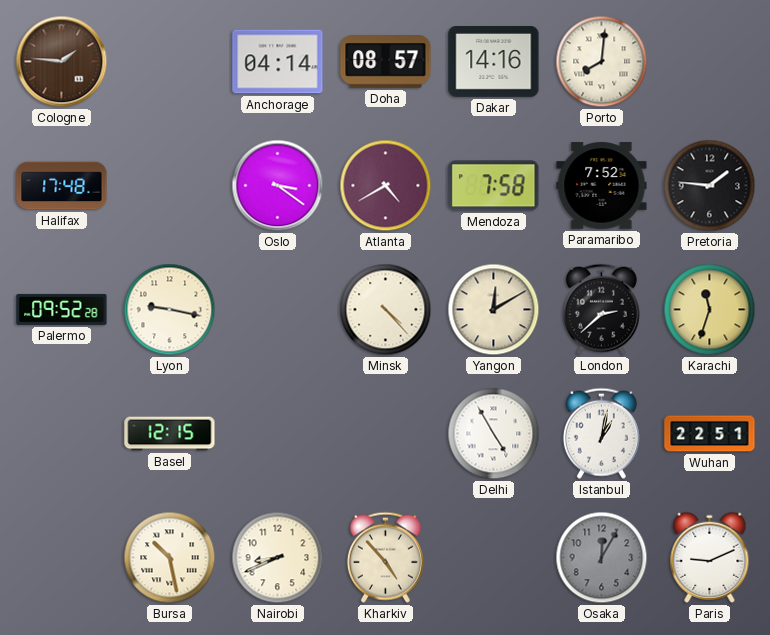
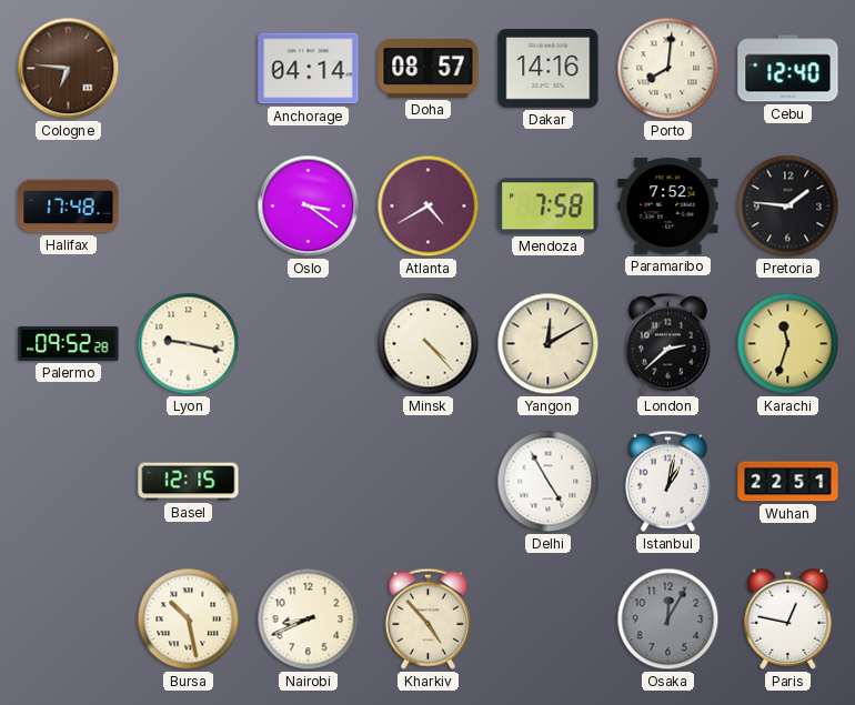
Cologne: 1:46 -> 6:46 (69, 69)
Cebu: none -> 12:40 (788, 69)
Paris: 9:11 -> 12:47 (788, 618)
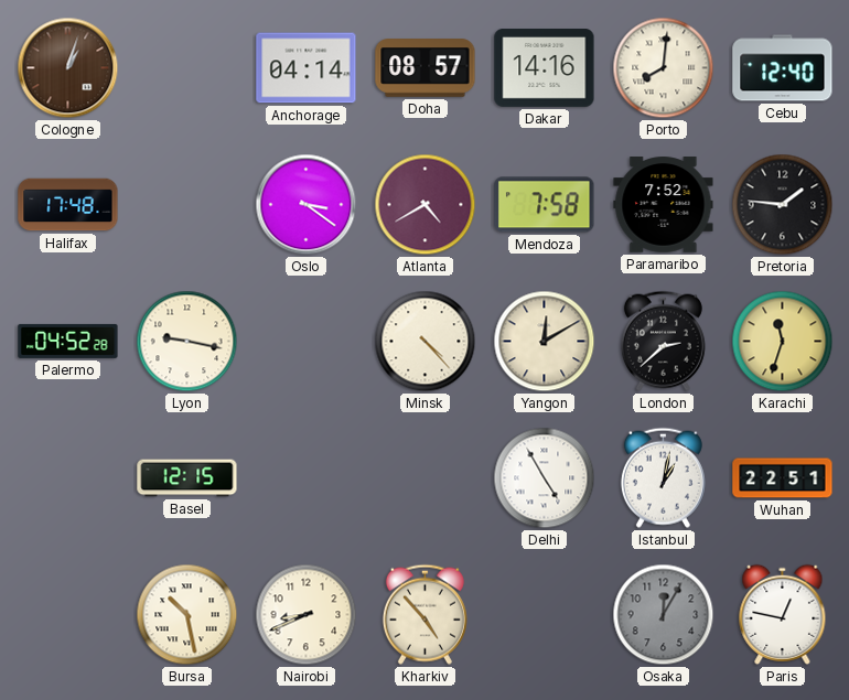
Cologne: 6:46 -> 1:03 (68, 68)
Palermo: 09:52 -> 04:52 (68, 341)
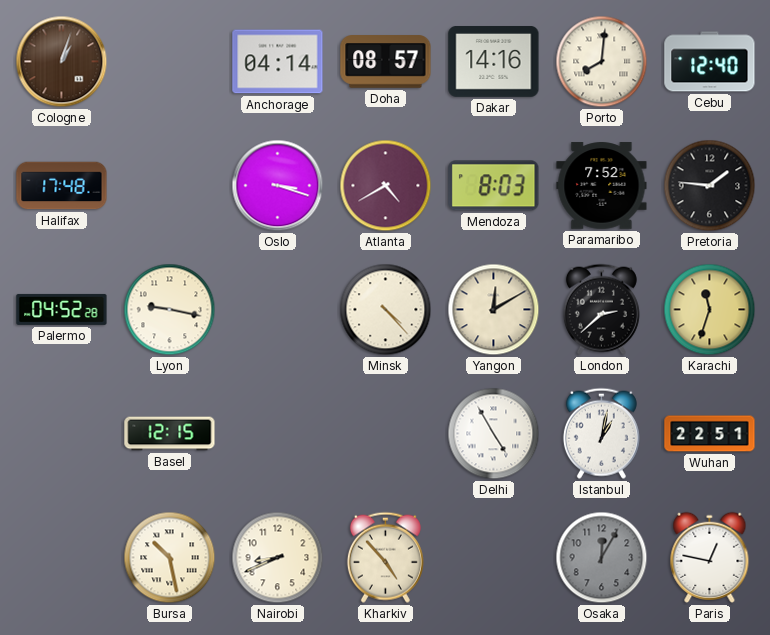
Oslo: 3:21 -> 3:18 (278, 186)
Mendoza: 7:58 -> 8:03 (494, 186)
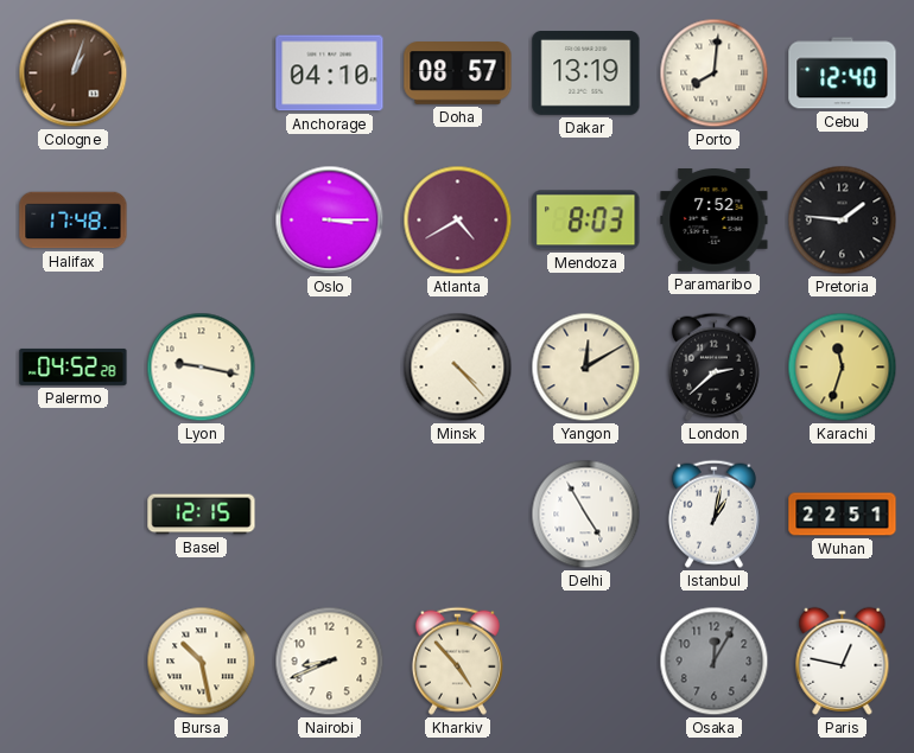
Anchorage: 04:14 -> 04:10 (330, 74)
Dakar: 14:16 -> 13:19 (586, 74)
Oslo: 3:18 -> 3:15 (330, 221)
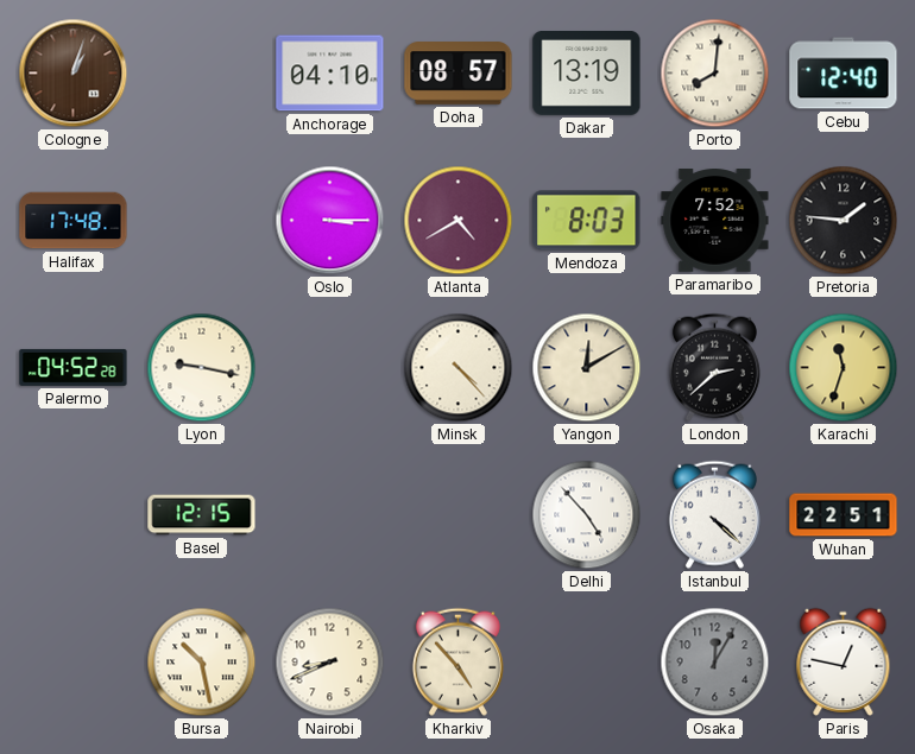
Delhi: 4:55 -> 4:53 (587, 515)
Istanbul: 1:02 -> 4:22 (714, 514)
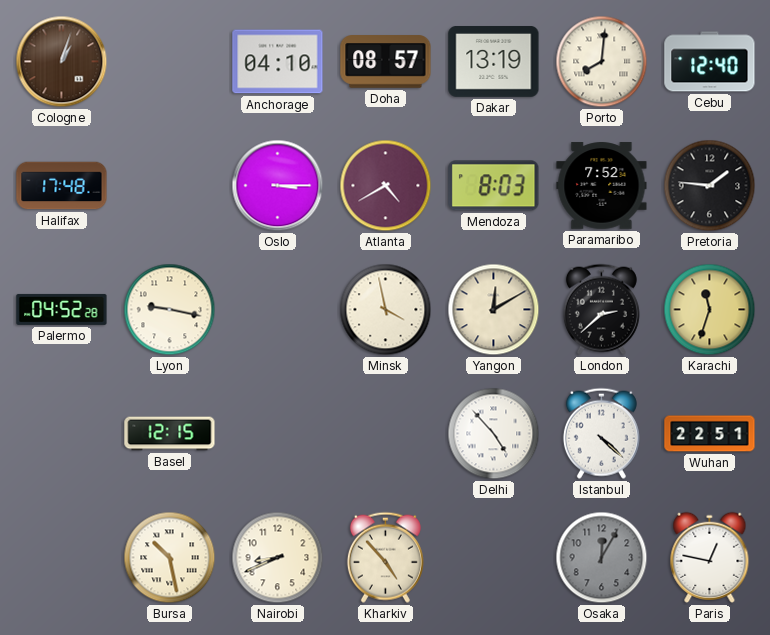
Minsk: 4:23 -> 3:58 (386, 310)
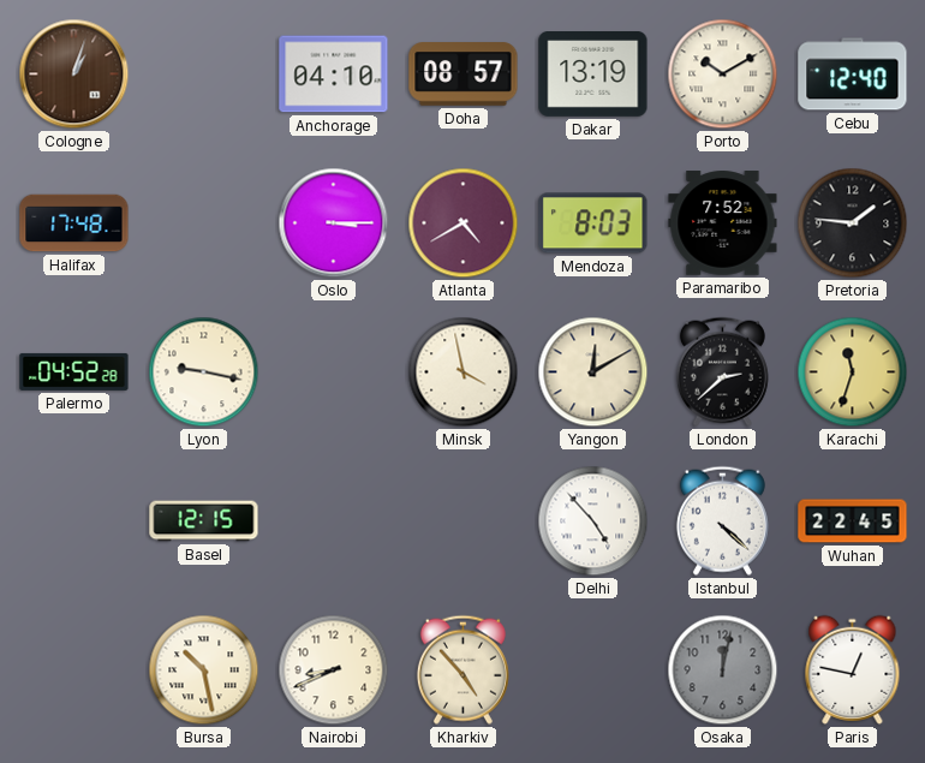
Porto: 8:01 -> 10:10 (723, 74)
Wuhan: 22:51 -> 22:45 (853, 521)
Osaka: 12:05 -> 12:02 (723, 670)
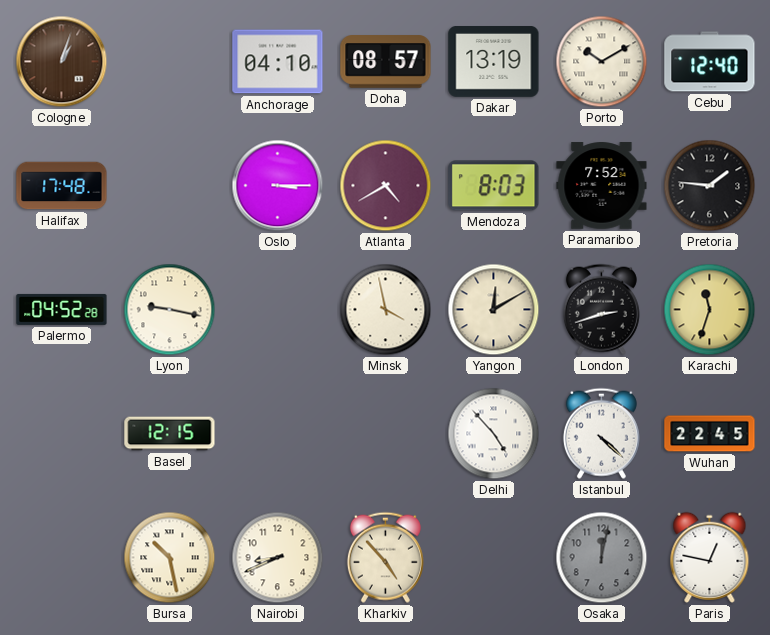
London: 2:38 -> 2:42 (601, 309)
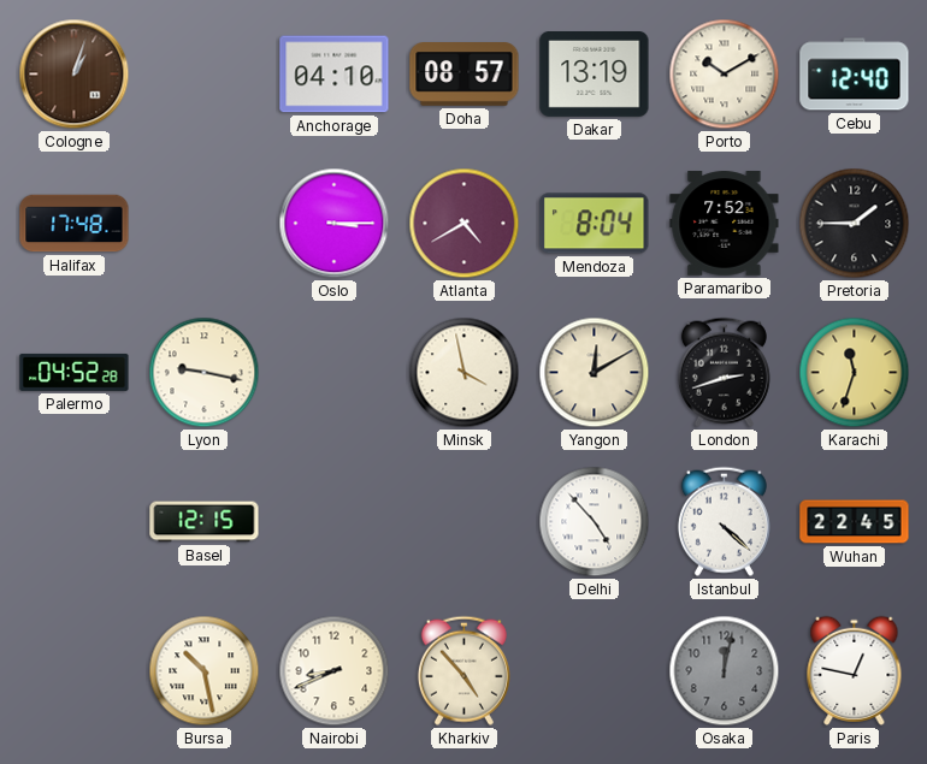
Mendoza: 8:03 -> 8:04 (595, 224)
Pretoria: 1:46 -> 1:45 (855, 224)
